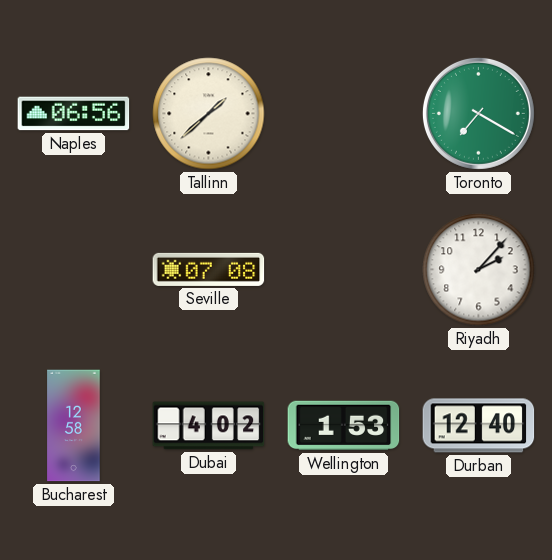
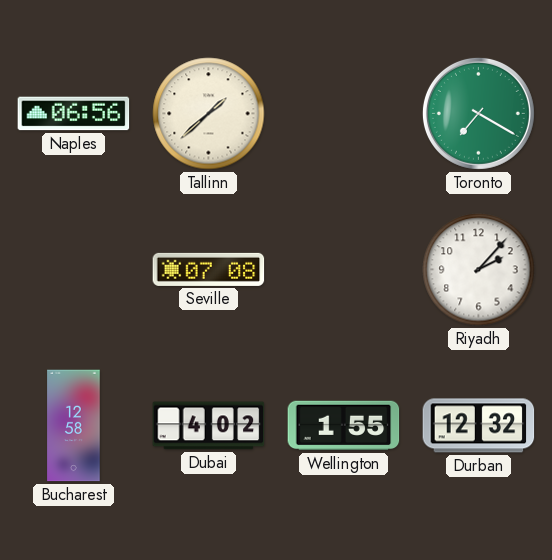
Wellington: 1:53 -> 1:55 (344, 426)
Durban: 12:40 -> 12:32 (479, 426)
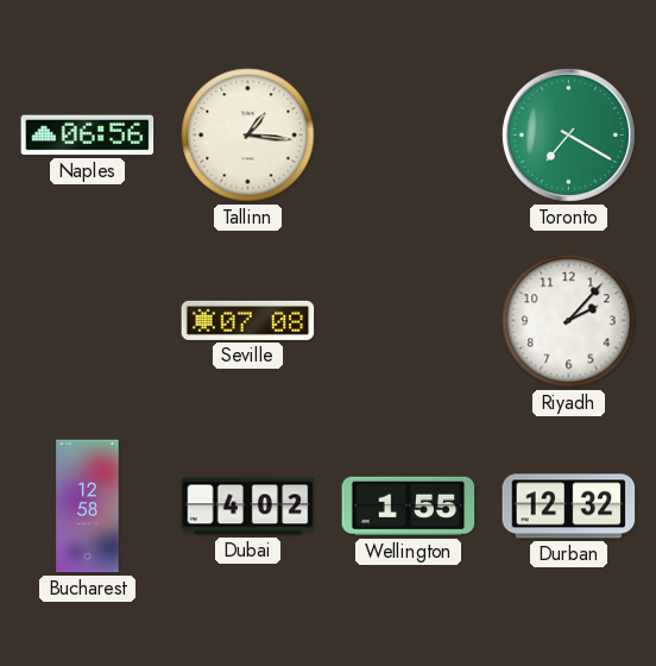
Tallinn: 1:38 -> 1:16 (248, 136)
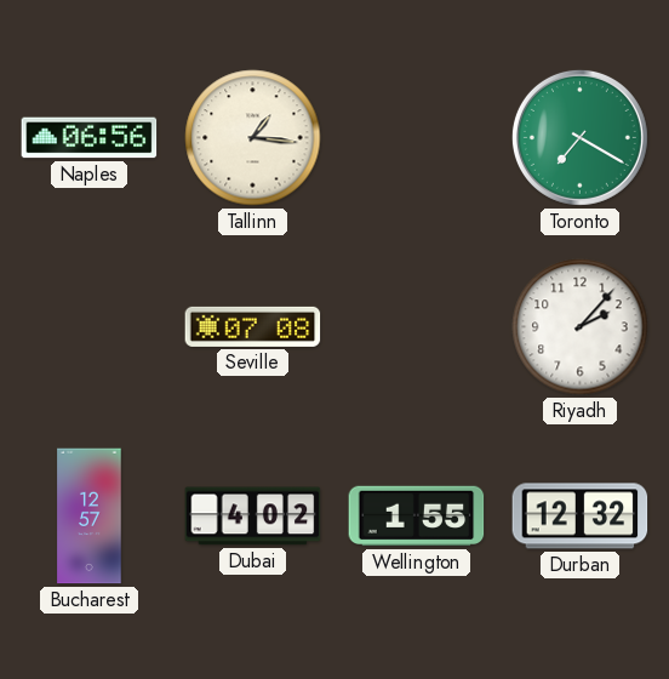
Bucharest: 12:58 -> 12:57 (90, 517)
